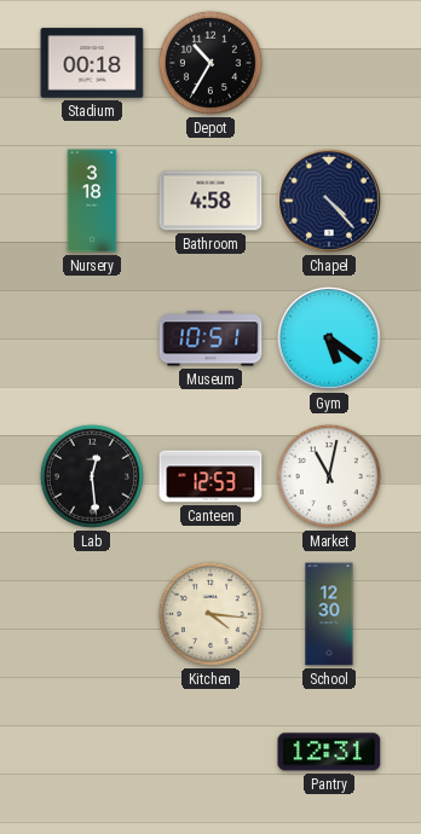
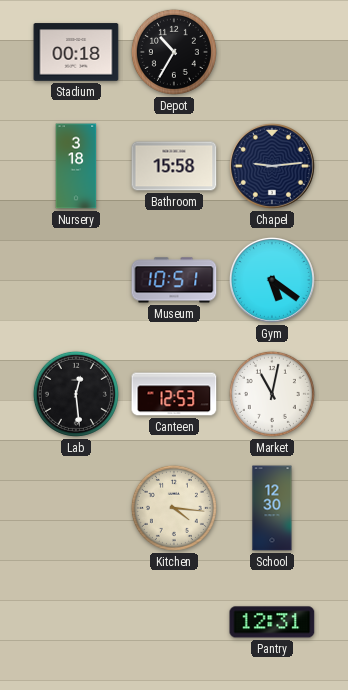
Bathroom: 4:58 -> 15:58 (174, 166)
Chapel: 4:23 -> 9:14 (272, 166)
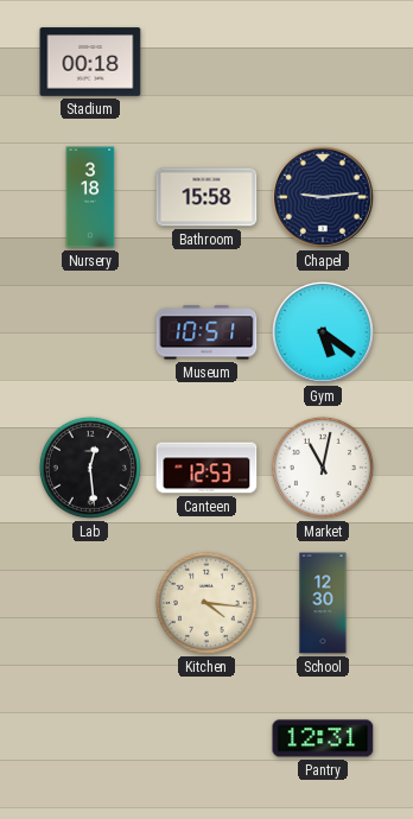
Depot: 10:35 -> none (174, 52)
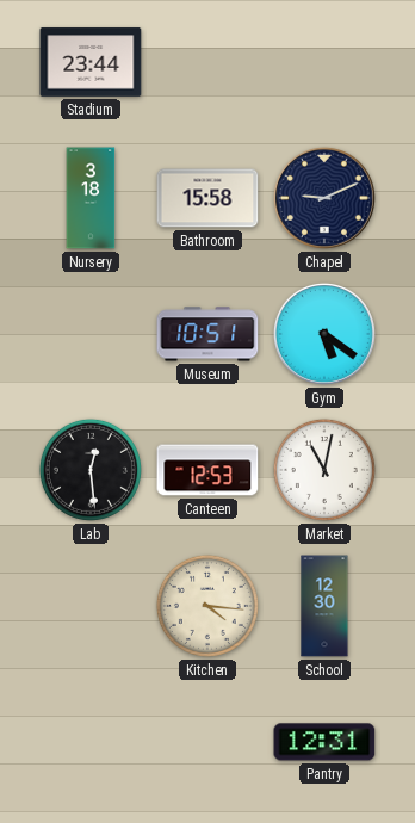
Stadium: 00:18 -> 23:44 (91, 62)
Chapel: 9:14 -> 9:11 (324, 198)
